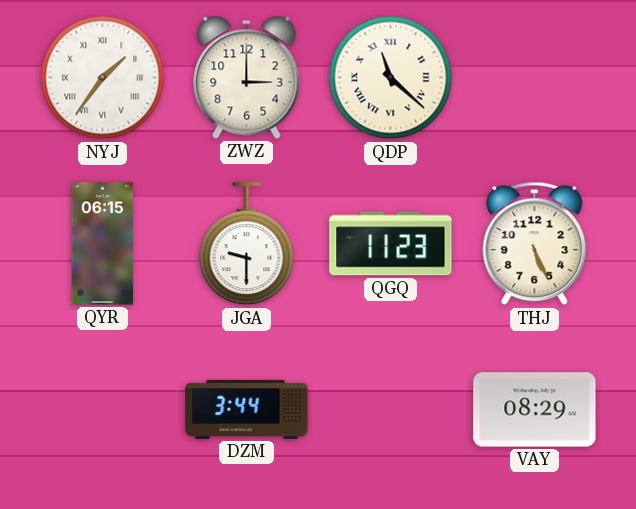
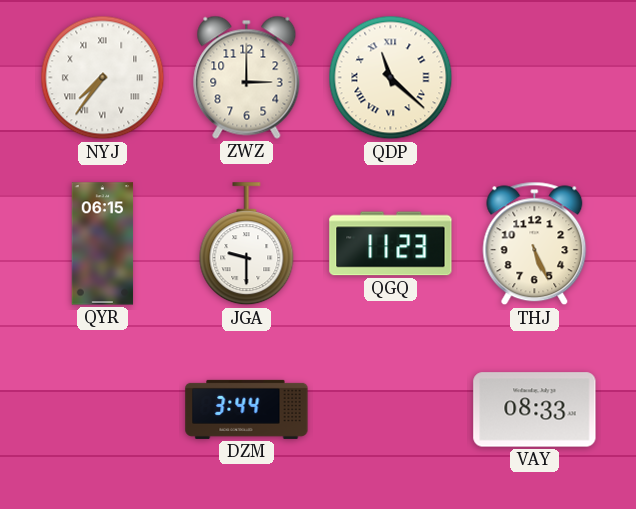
NYJ: 1:36 -> 7:36 (103, 78)
VAY: 08:29 -> 08:33 (535, 410)
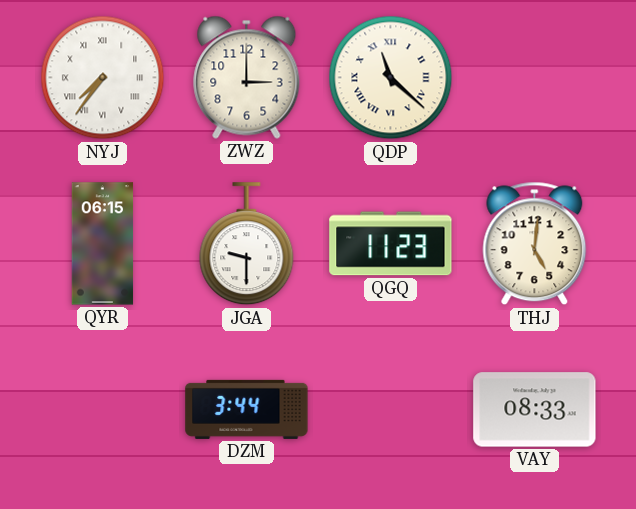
THJ: 5:26 -> 5:01 (535, 244)
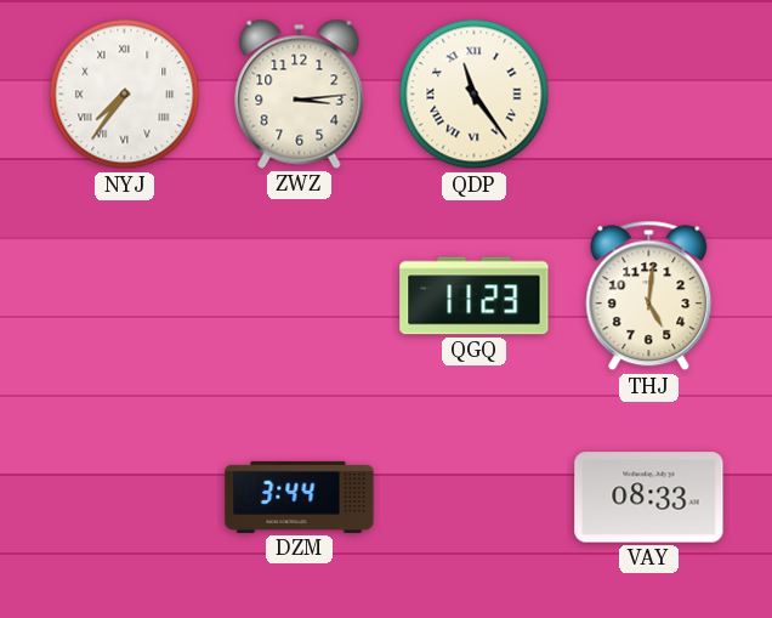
ZWZ: 3:00 -> 3:14 (300, 93)
QDP: 11:22 -> 11:24 (475, 95)
QYR: 06:15 -> none (103, 244)
JGA: 9:30 -> none (247, 244)
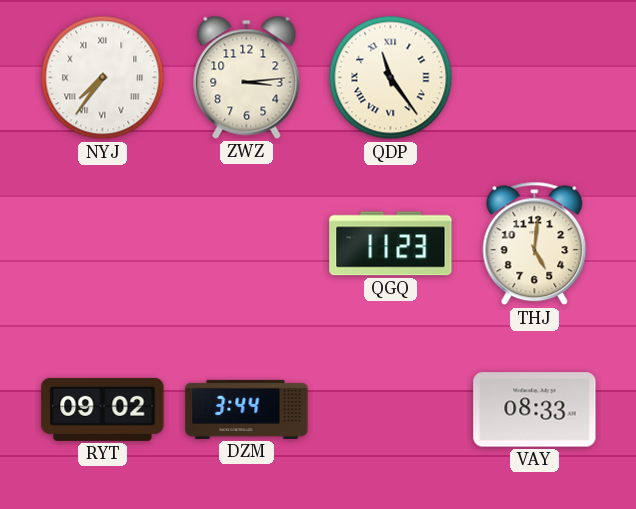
RYT: none -> 09:02 (103, 409)
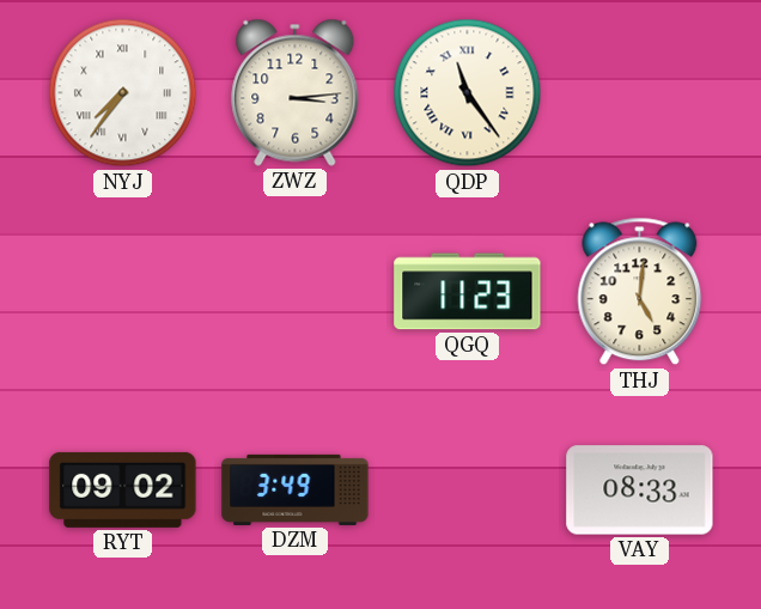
DZM: 3:44 -> 3:49 (296, 489)
